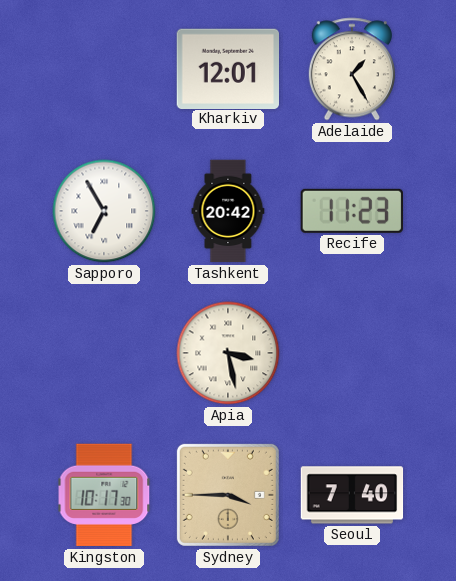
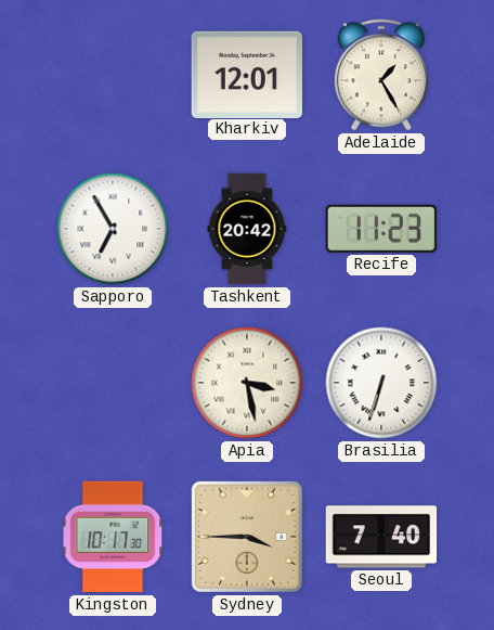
Brasilia: none -> 6:33 (381, 383)
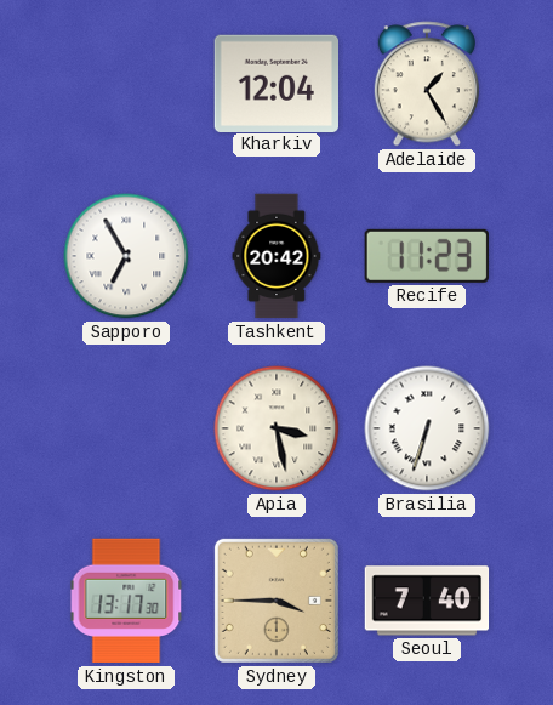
Kharkiv: 12:01 -> 12:04 (276, 83)
Kingston: 10:17 -> 13:17 (126, 601)
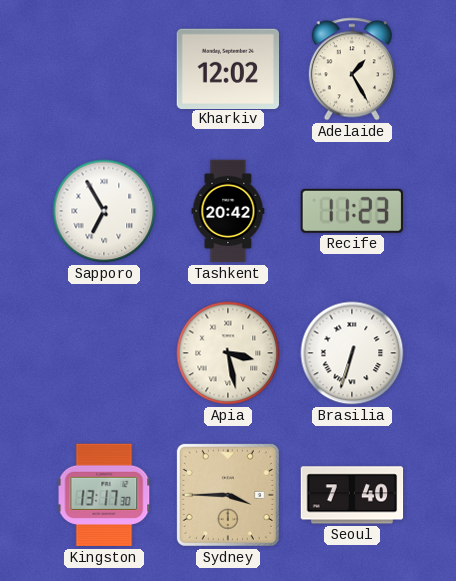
Kharkiv: 12:04 -> 12:02 (228, 68)
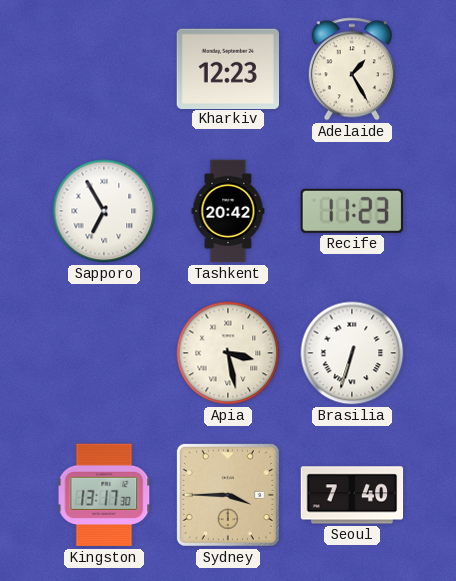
Kharkiv: 12:02 -> 12:23 (228, 68)
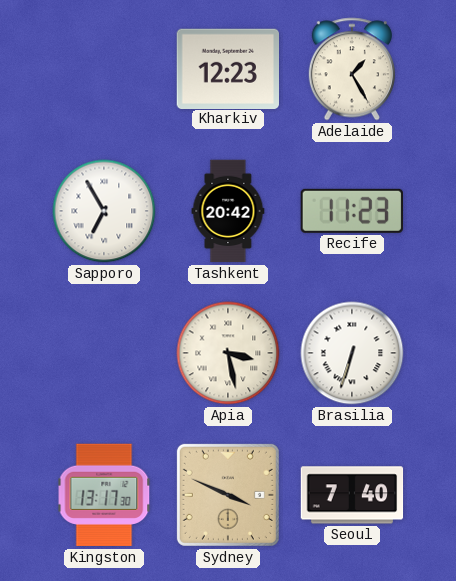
Sydney: 3:45 -> 3:49 (228, 495)
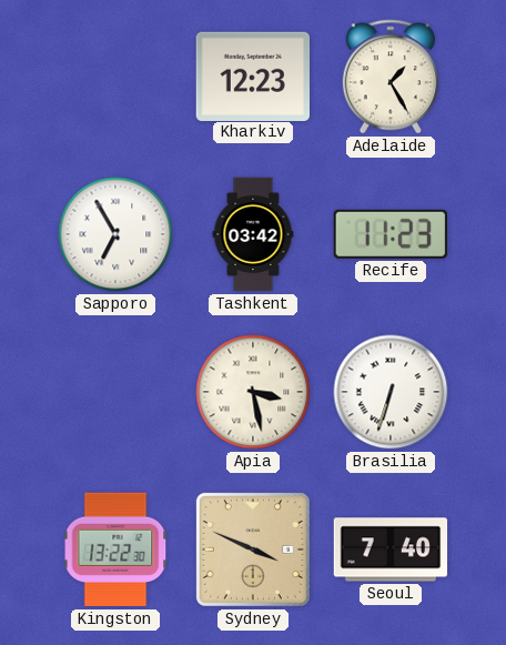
Tashkent: 20:42 -> 03:42 (253, 234)
Kingston: 13:17 -> 13:22 (115, 550)
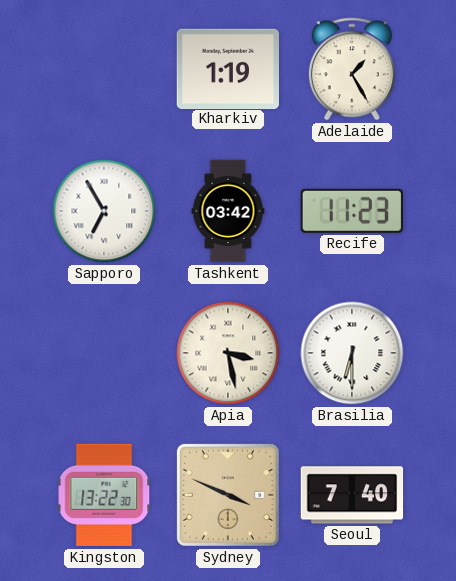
Kharkiv: 12:23 -> 1:19 (228, 68)
Brasilia: 6:33 -> 6:30 (352, 353)
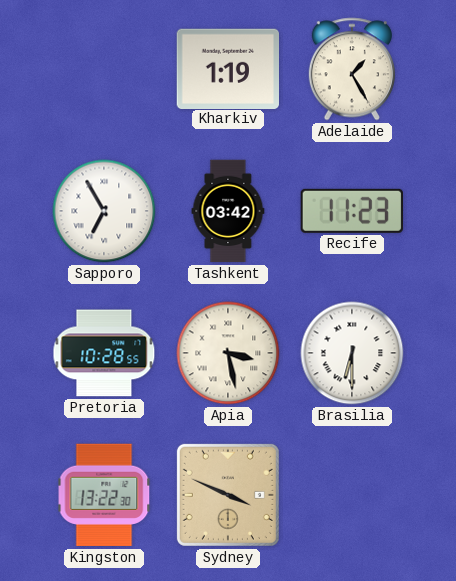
Pretoria: none -> 10:28 (104, 353)
Seoul: 7:40 -> none (352, 495)
